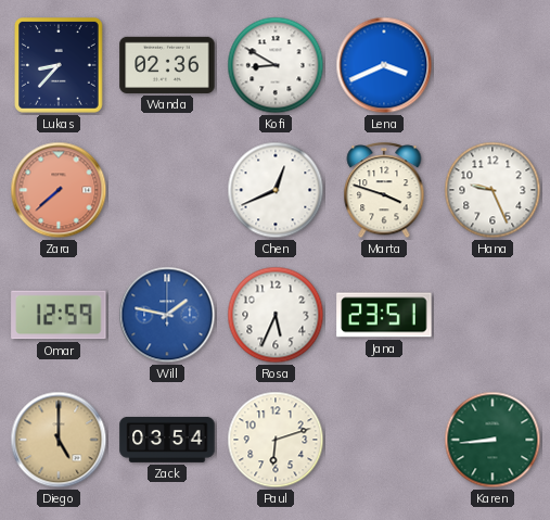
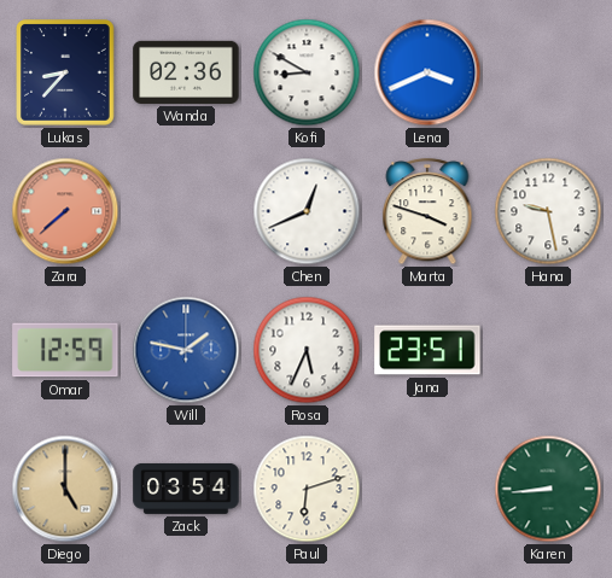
Hana: 9:26 -> 9:28 (548, 211)
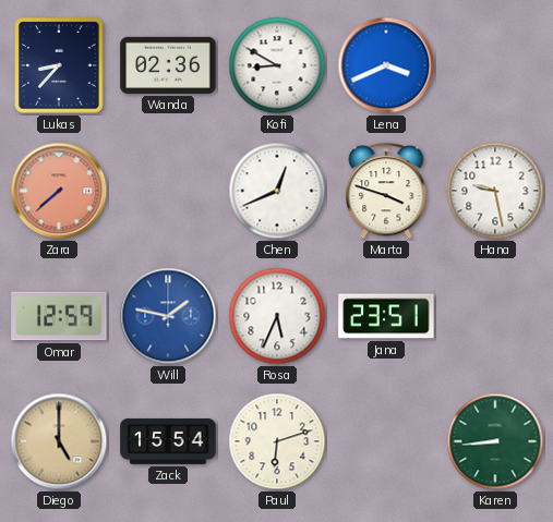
Zack: 03:54 -> 15:54 (168, 441)
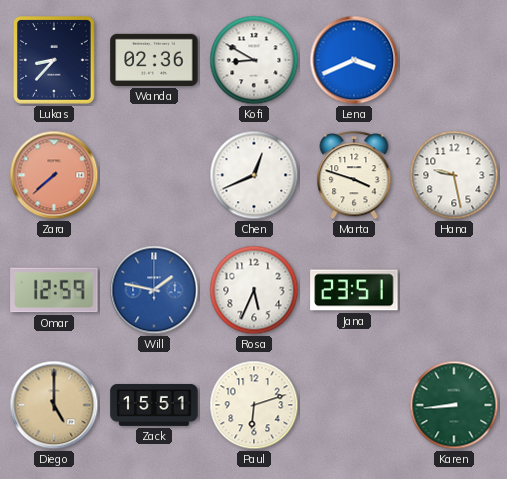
Zack: 15:54 -> 15:51 (154, 405)
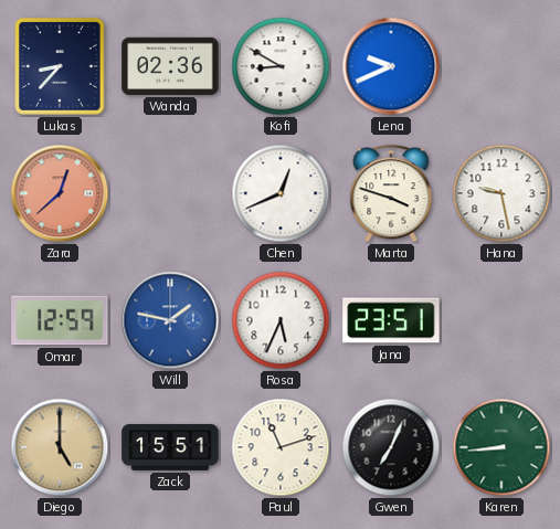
Lena: 3:41 -> 9:41 (391, 66)
Zara: 7:38 -> 12:38 (60, 193)
Paul: 6:12 -> 11:12 (281, 447)
Gwen: none -> 7:04 (391, 447)
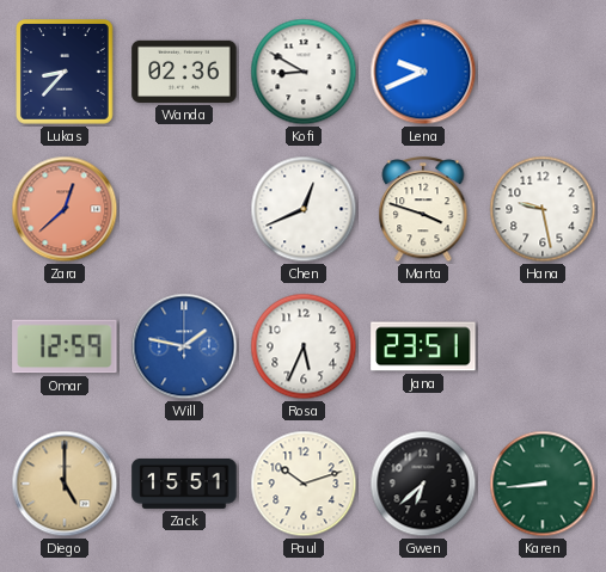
Paul: 11:12 -> 10:12 (304, 484)
Gwen: 7:04 -> 6:38 (423, 484)
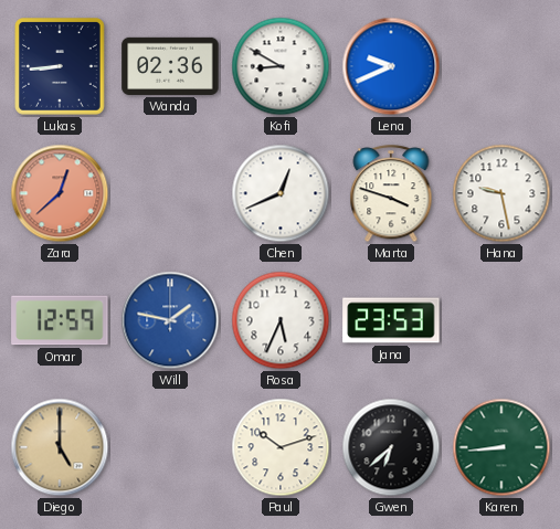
Lukas: 8:37 -> 8:44 (61, 67)
Jana: 23:51 -> 23:53 (391, 320)
Zack: 15:51 -> none (184, 484)
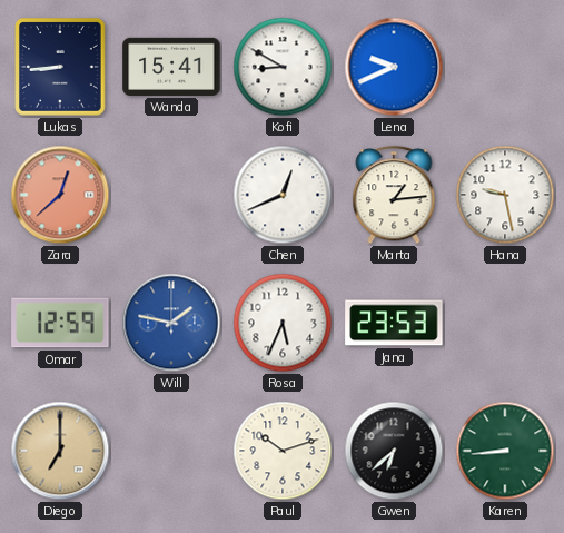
Wanda: 02:36 -> 15:41 (171, 67)
Marta: 3:48 -> 1:14 (394, 196)
Diego: 5:00 -> 7:00 (60, 451)
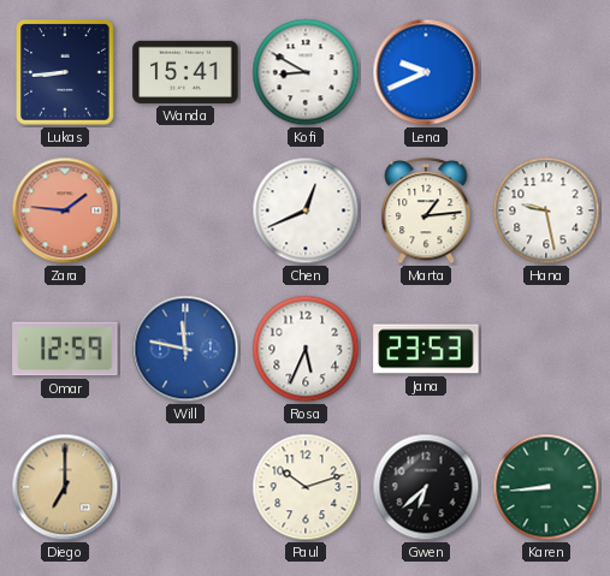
Zara: 12:38 -> 1:46 (65, 210)
Will: 1:47 -> 11:47 (185, 349)
